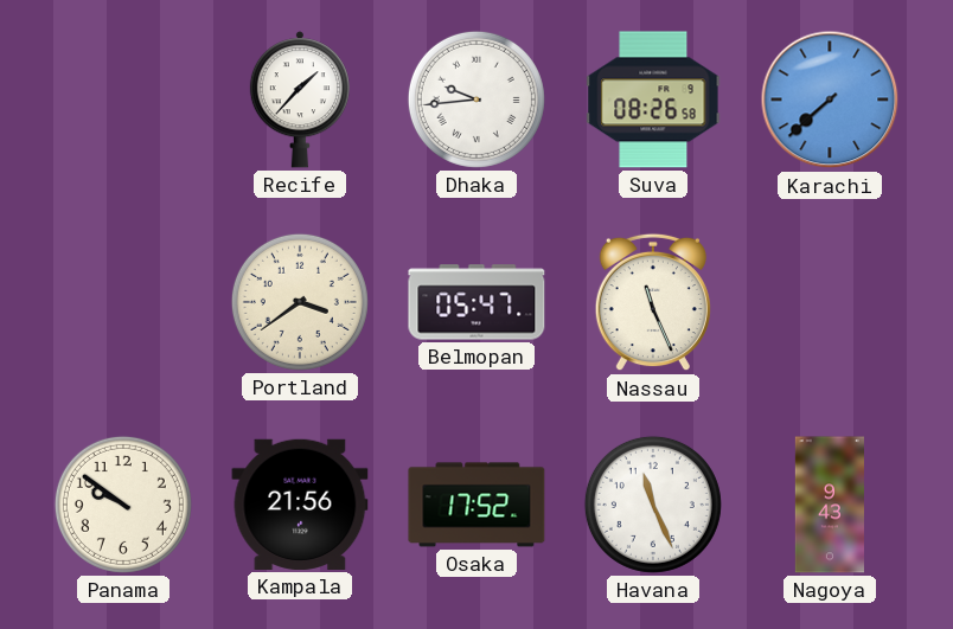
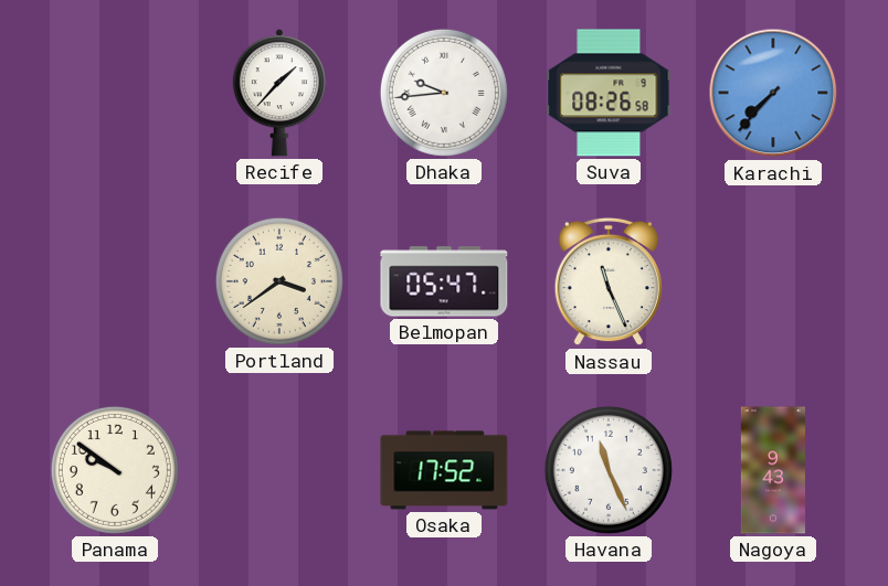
Karachi: 7:38 -> 7:37 (773, 93)
Kampala: 21:56 -> none (300, 505)
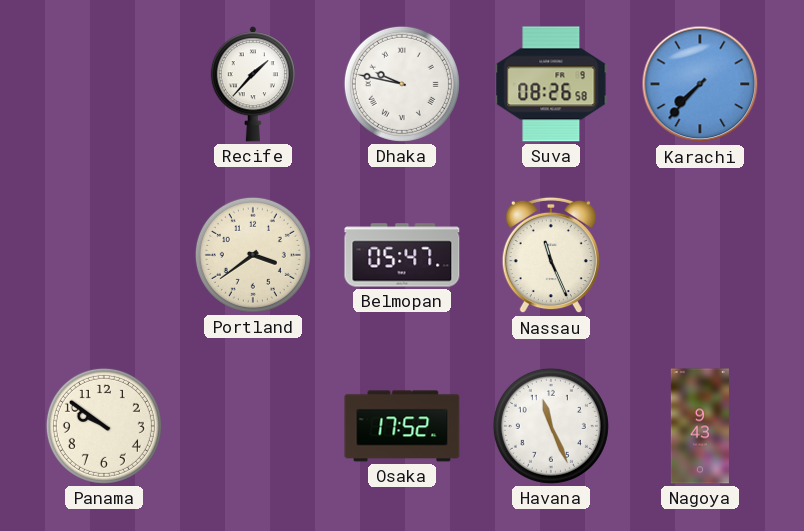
Dhaka: 9:44 -> 9:47 (402, 84)
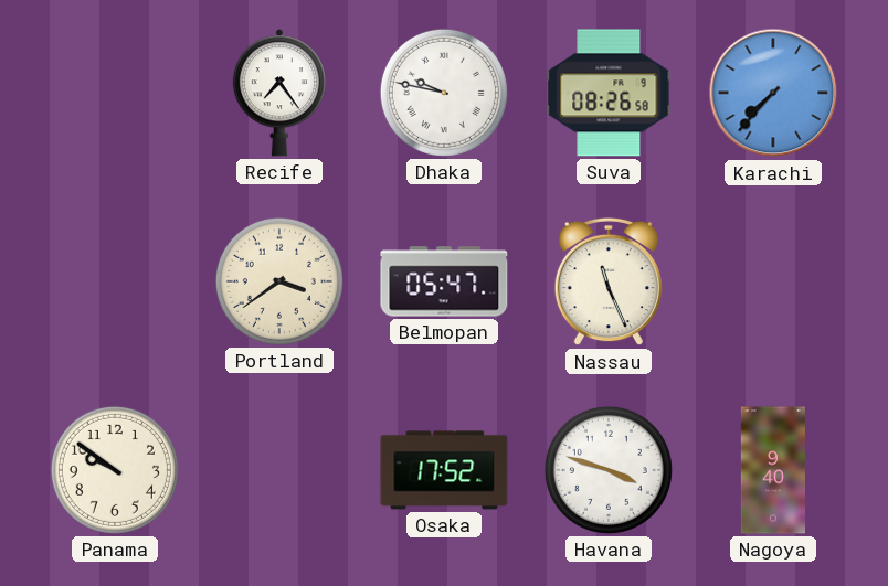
Recife: 1:37 -> 7:24 (279, 93)
Havana: 11:26 -> 3:48 (609, 470)
Nagoya: 9:43 -> 9:40 (773, 470)
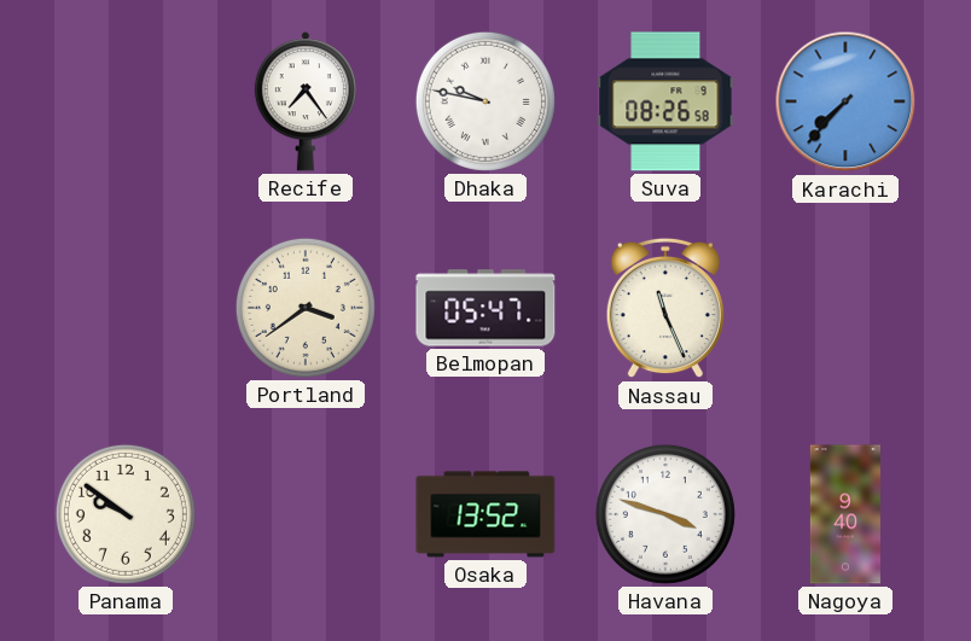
Osaka: 17:52 -> 13:52 (485, 514)
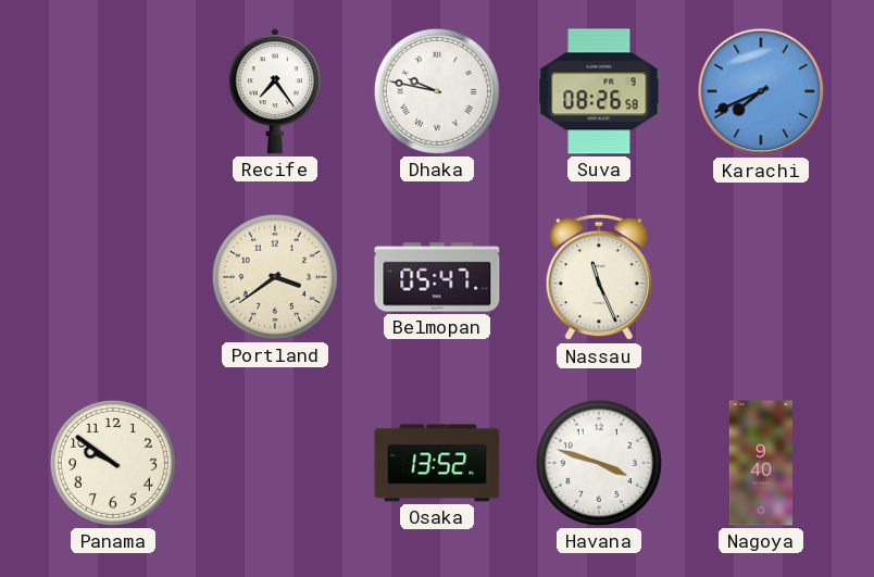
Karachi: 7:37 -> 7:41 (761, 91)
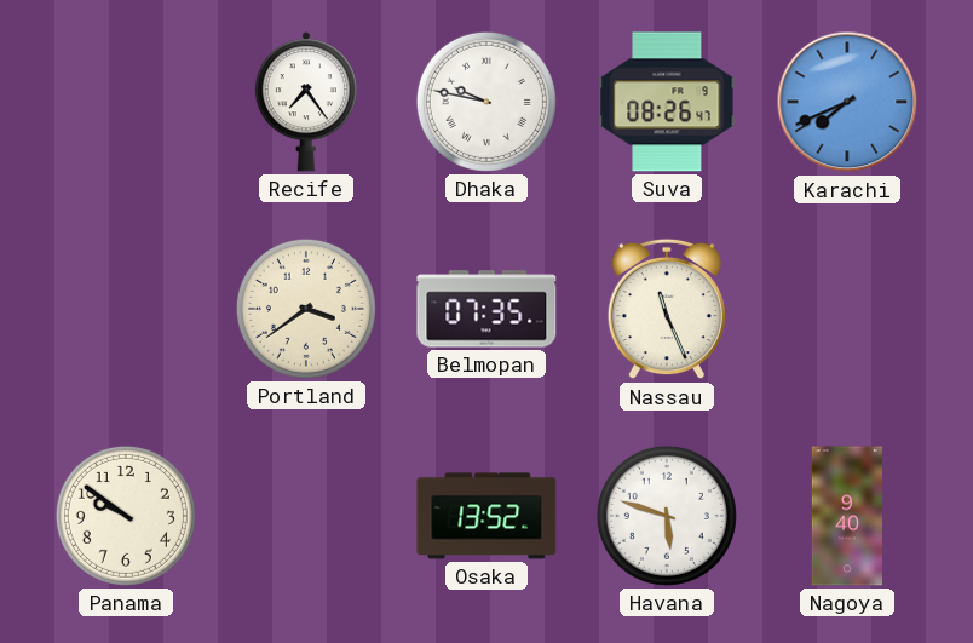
Suva: 08:26:58 -> 08:26:47 (667, 102)
Belmopan: 05:47 -> 07:35 (486, 309)
Havana: 3:48 -> 5:48 (667, 516)
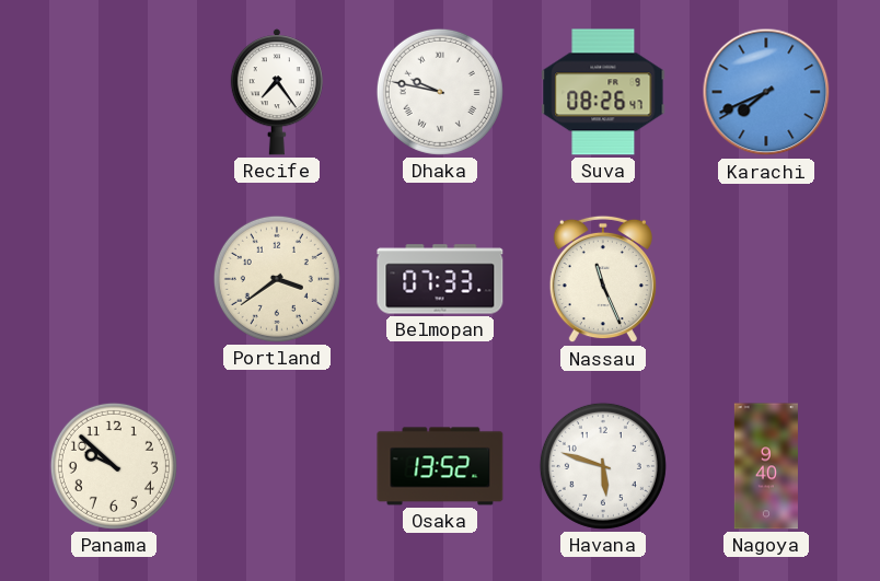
Belmopan: 07:35 -> 07:33 (440, 279)
Panama: 9:51 -> 9:52 (114, 466)
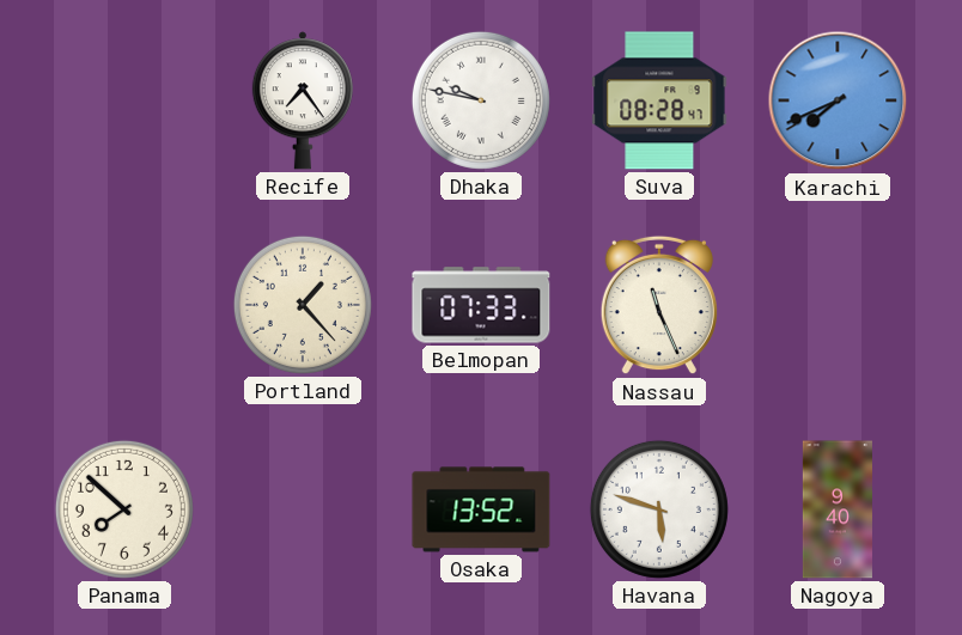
Suva: 08:26 -> 08:28 (659, 100)
Portland: 3:39 -> 1:23 (303, 305)
Panama: 9:52 -> 7:52 (124, 509)
